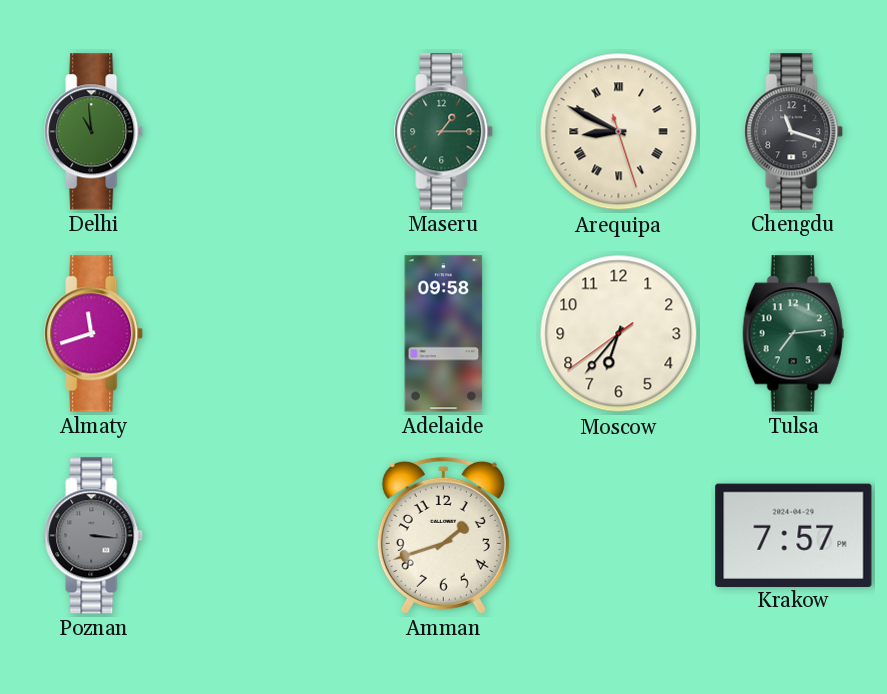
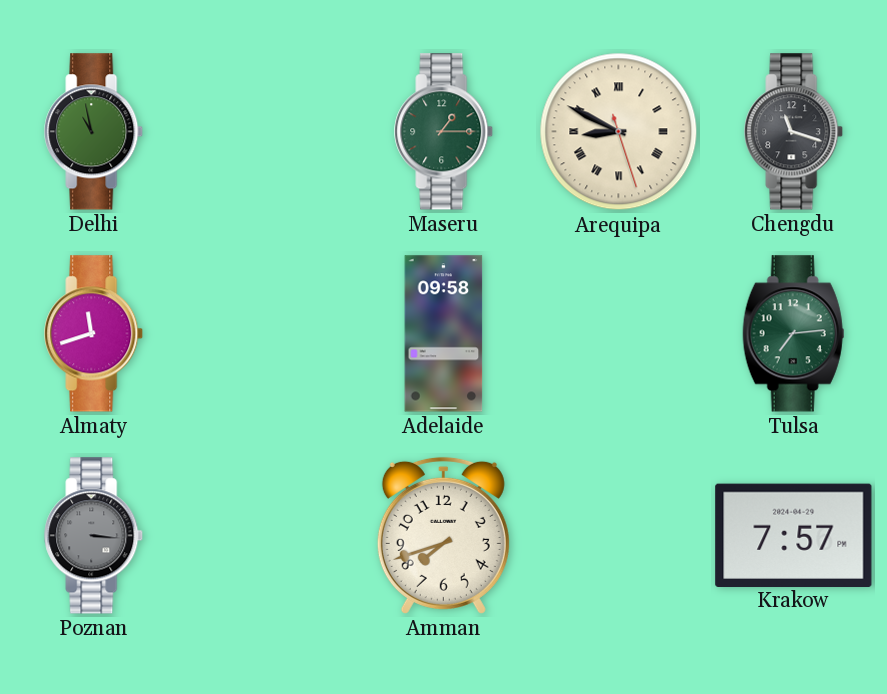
Delhi: 10:59 -> 10:58 (94, 132)
Moscow: 6:36 -> none (619, 334)
Amman: 1:42 -> 7:42 (443, 535)
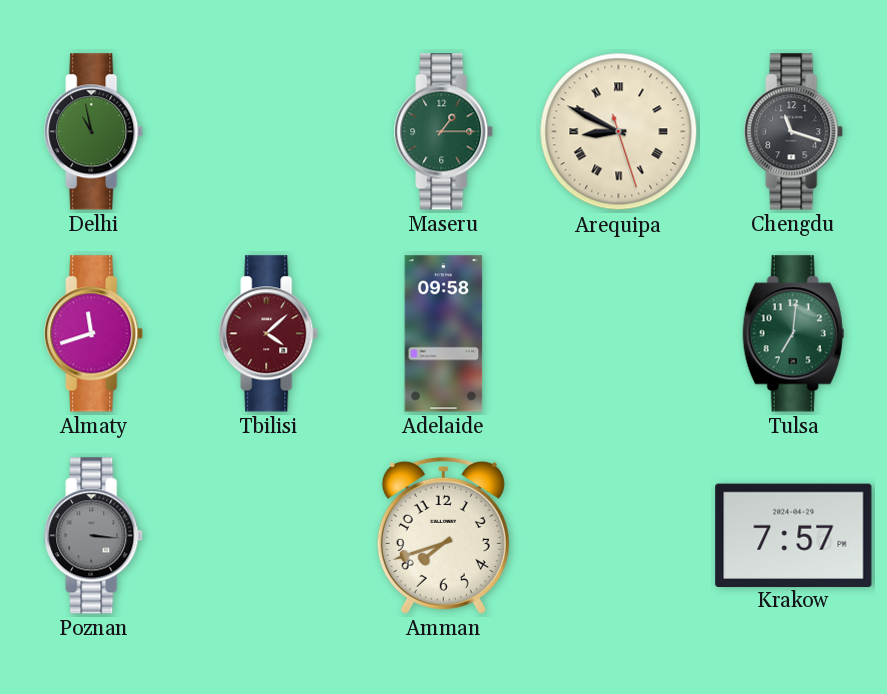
Tbilisi: none -> 4:08 (269, 334)
Tulsa: 7:14 -> 7:01 (794, 334)
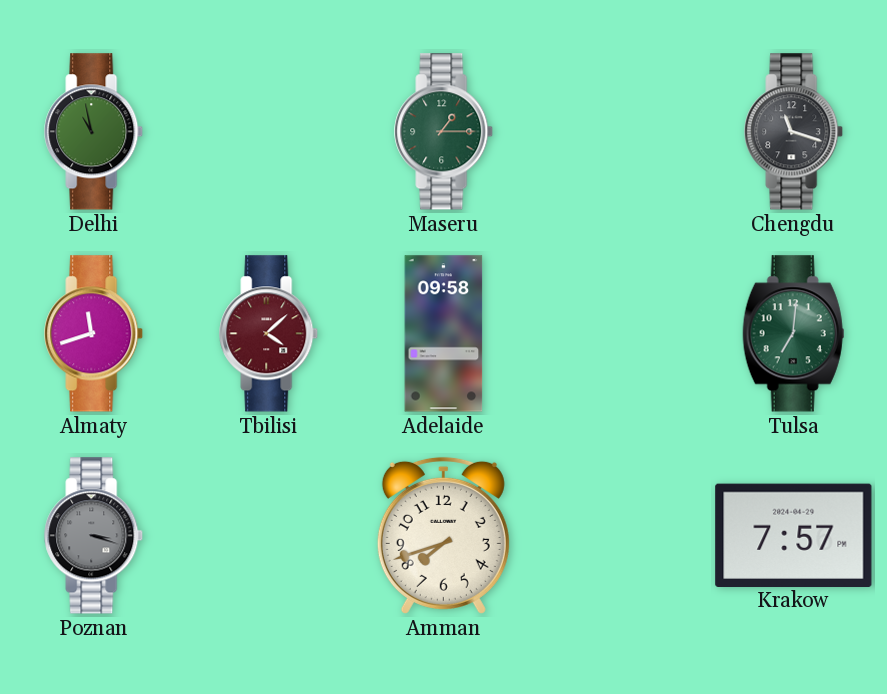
Arequipa: 8:49 -> none (619, 132)
Poznan: 3:16 -> 3:18 (94, 536)
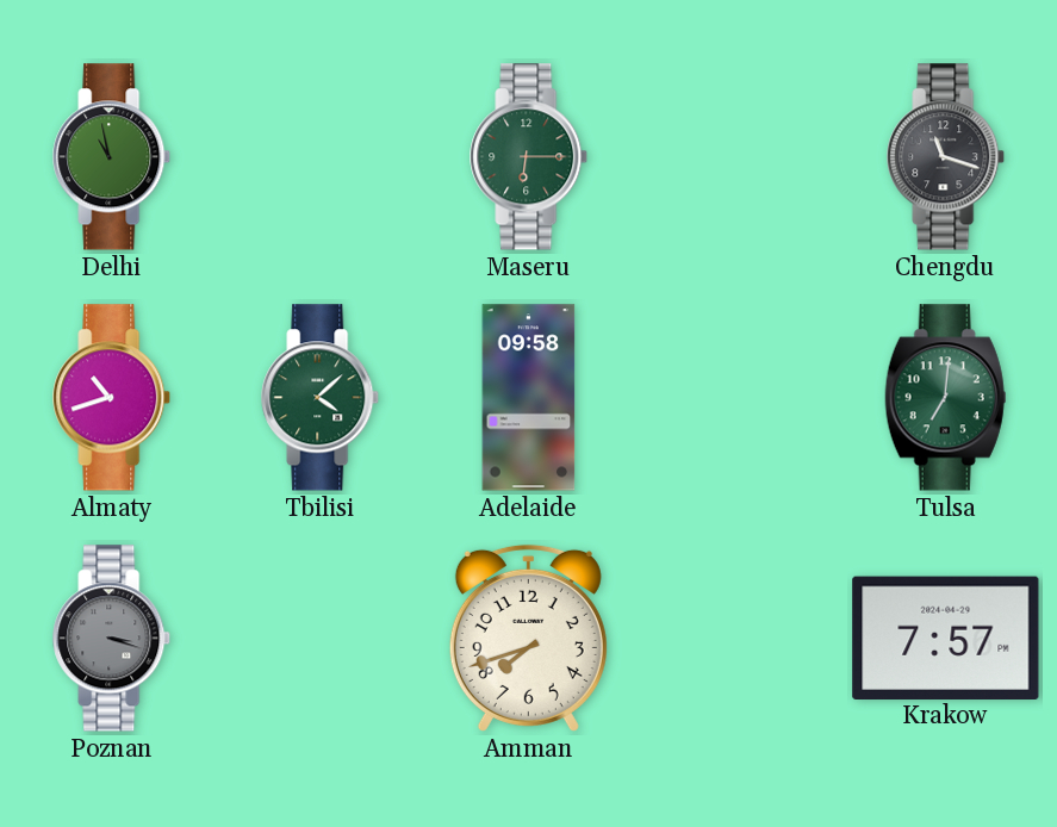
Maseru: 1:15 -> 6:15 (529, 157)
Almaty: 11:42 -> 10:42 (112, 398)
Tbilisi dial: burgundy -> green (321, 398)
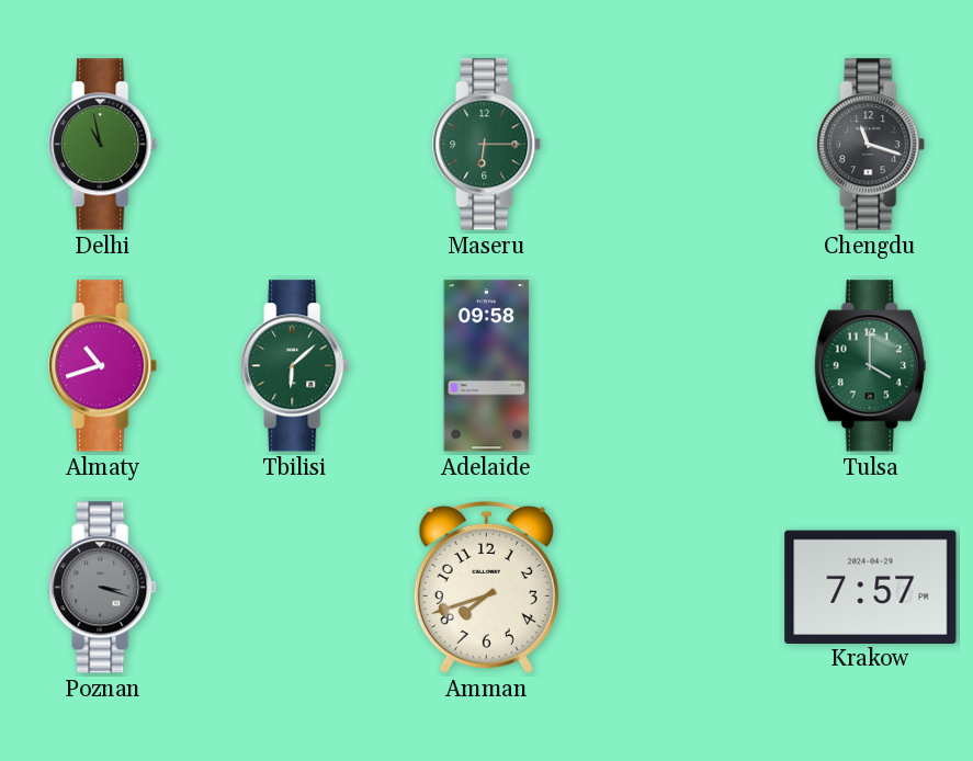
Tbilisi: 4:08 -> 6:08 (295, 366)
Tulsa: 7:01 -> 4:00 (871, 366)
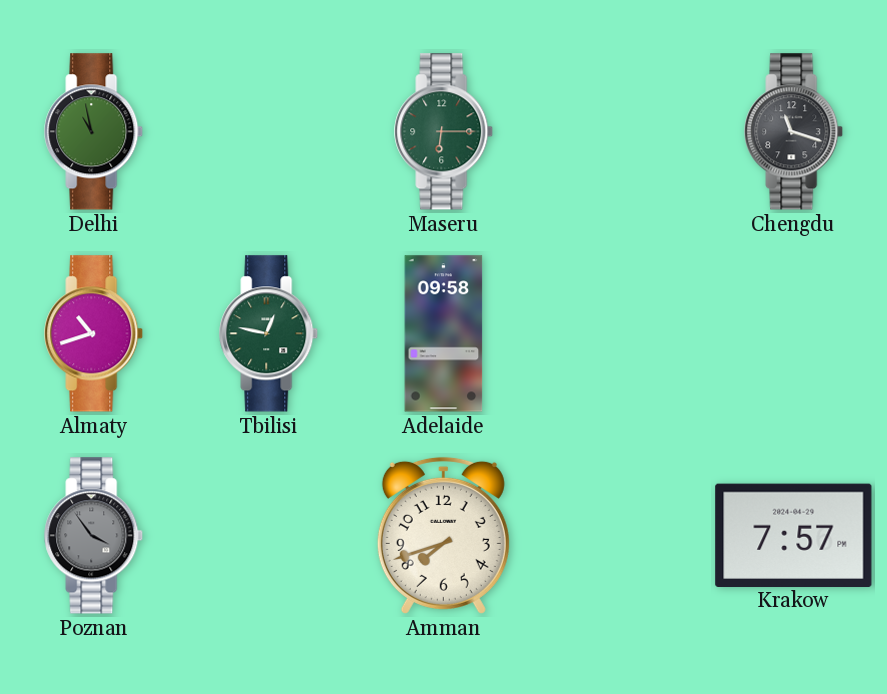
Tbilisi: 6:08 -> 12:47 (269, 334)
Tulsa: 4:00 -> none (871, 366)
Poznan: 3:18 -> 3:54 (94, 536)
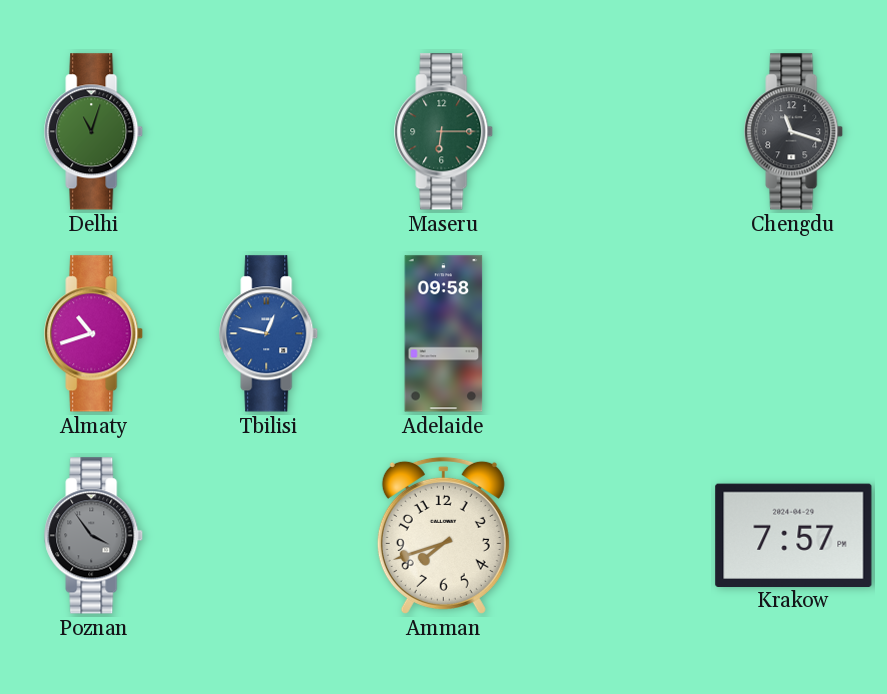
Delhi: 10:58 -> 11:03 (94, 132)
Tbilisi dial: green -> blue (269, 334)
